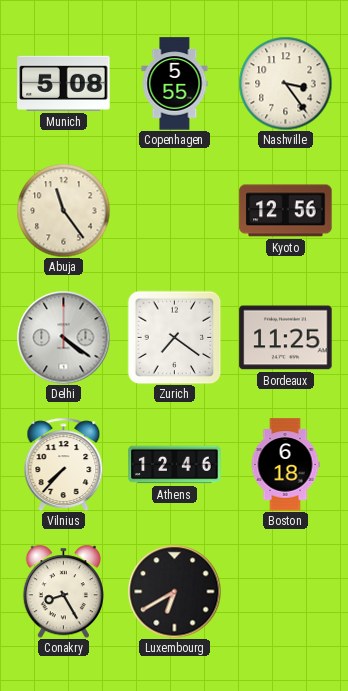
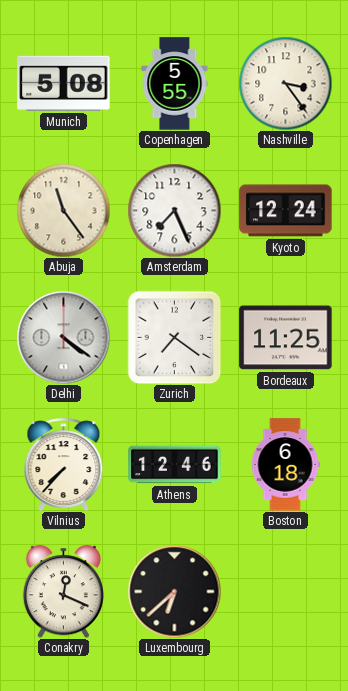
Amsterdam: none -> 7:26 (174, 210)
Kyoto: 12:56 -> 12:24 (286, 211)
Conakry: 8:25 -> 12:19 (63, 591)
Luxembourg: 6:40 -> 6:38 (174, 591)
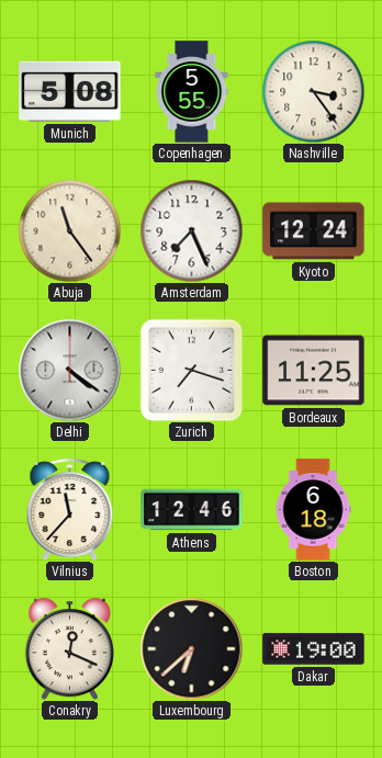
Zurich: 7:21 -> 7:18 (191, 370)
Vilnius: 7:37 -> 11:37 (70, 509)
Dakar: none -> 19:00 (314, 649)
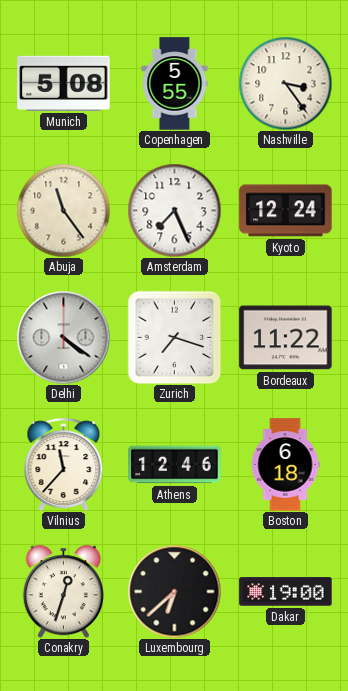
Bordeaux: 11:25 -> 11:22 (286, 338)
Conakry: 12:19 -> 12:33 (63, 591)
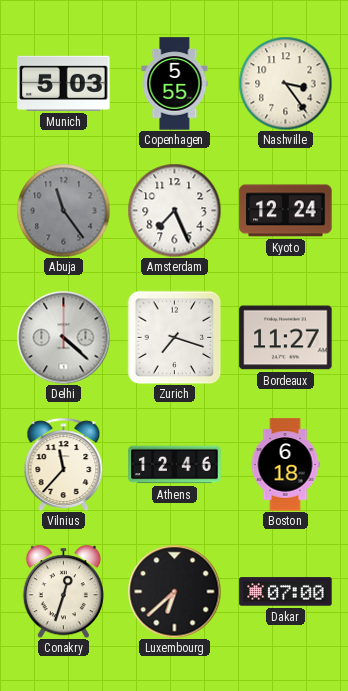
Munich: 5:08 -> 5:03 (64, 83)
Abuja dial: cream -> grey (63, 210)
Delhi: 4:21 -> 4:22 (63, 337)
Bordeaux: 11:22 -> 11:27 (286, 338)
Dakar: 19:00 -> 07:00 (286, 592)
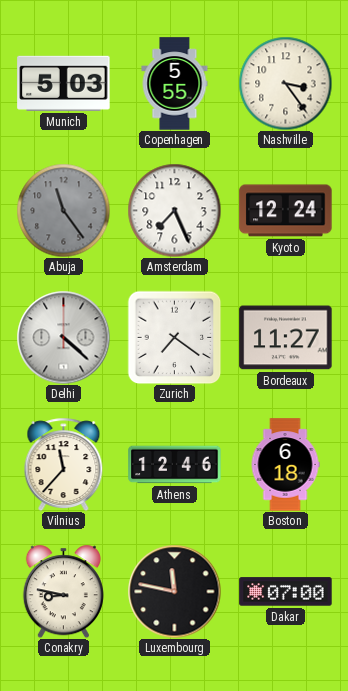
Zurich: 7:18 -> 7:21 (174, 337)
Conakry: 12:33 -> 8:47 (63, 591)
Luxembourg: 6:38 -> 11:47 (174, 591)
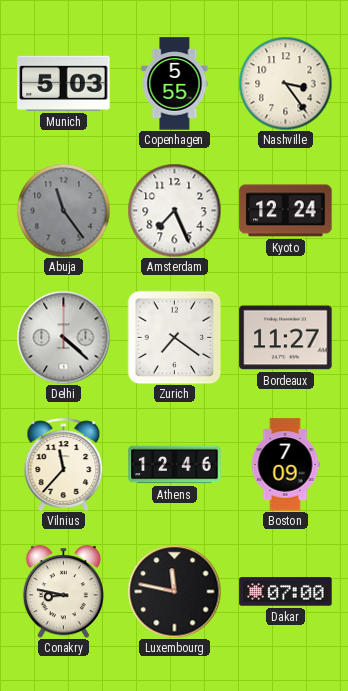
Boston: 6:18 -> 7:09 (285, 465)
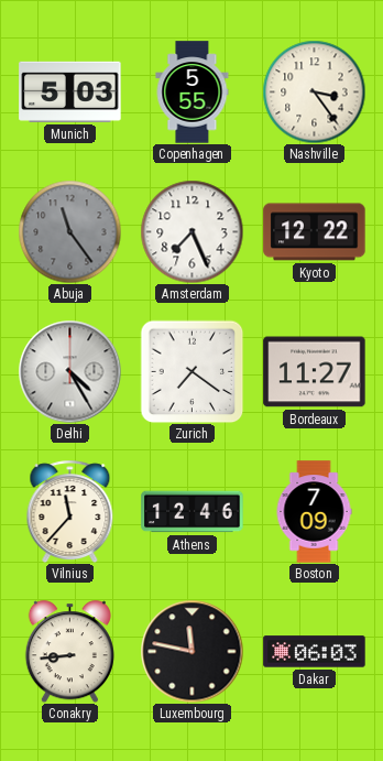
Kyoto: 12:24 -> 12:22 (315, 232)
Delhi: 4:22 -> 4:25 (69, 371)
Conakry: 8:47 -> 8:44 (69, 651)
Dakar: 07:00 -> 06:03 (315, 652)
